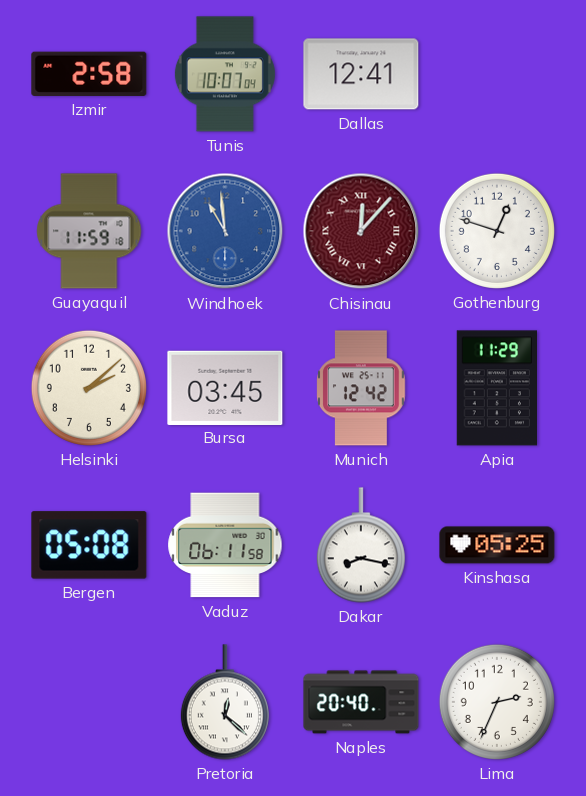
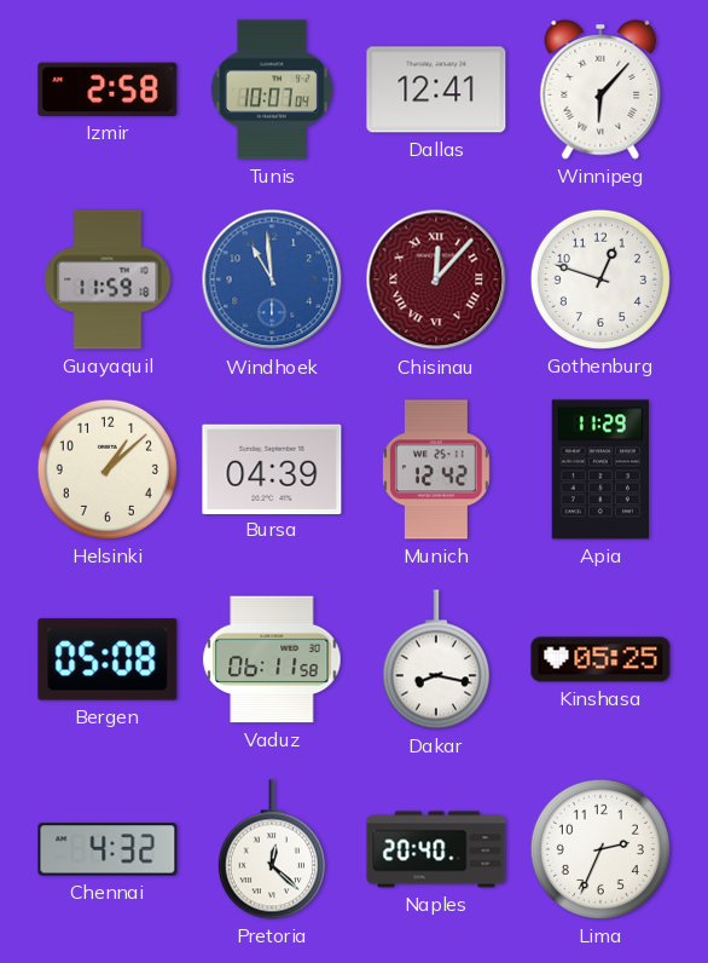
Winnipeg: none -> 6:07 (600, 90)
Helsinki: 2:08 -> 1:08 (108, 469)
Bursa: 03:45 -> 04:39 (272, 468)
Chennai: none -> 4:32 (108, 849)
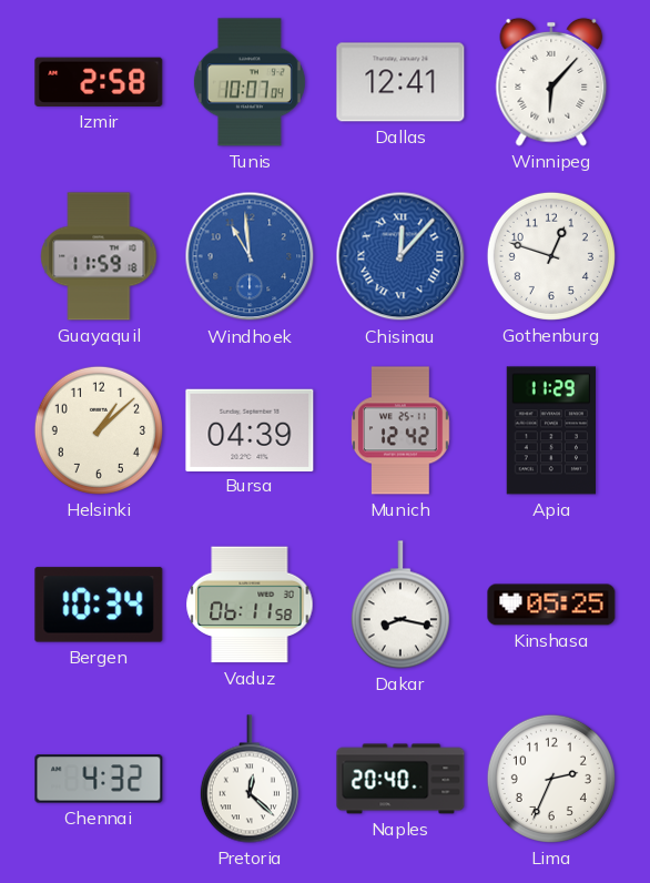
Chisinau dial: burgundy -> blue (400, 256)
Bergen: 05:08 -> 10:34 (99, 605)
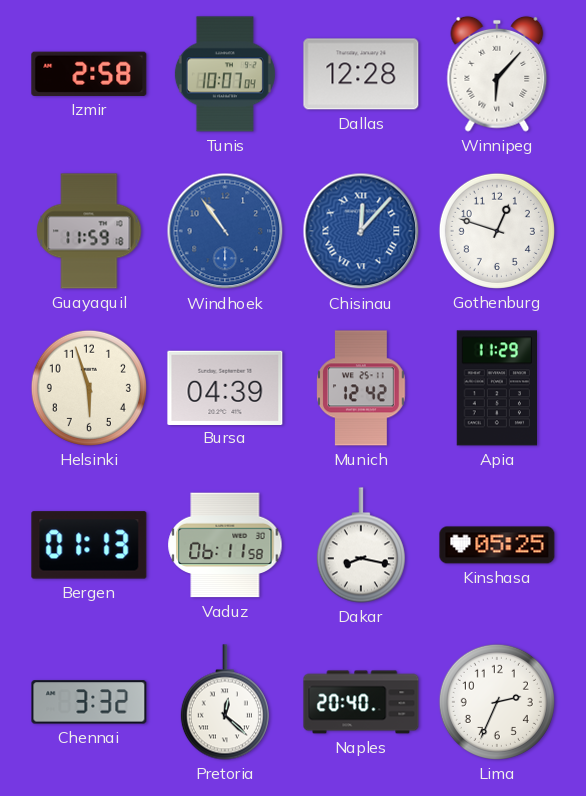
Dallas: 12:41 -> 12:28 (361, 74)
Windhoek: 10:59 -> 10:54 (225, 231)
Helsinki: 1:08 -> 5:57 (89, 388)
Bergen: 10:34 -> 01:13 (89, 545)
Chennai: 4:32 -> 3:32 (89, 702)
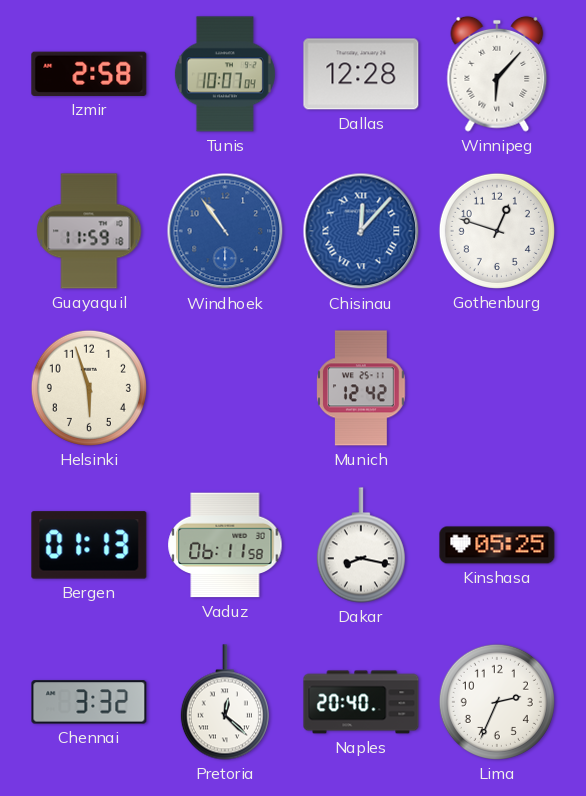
Bursa: 04:39 -> none (225, 387)
Apia: 11:29 -> none (496, 388)
